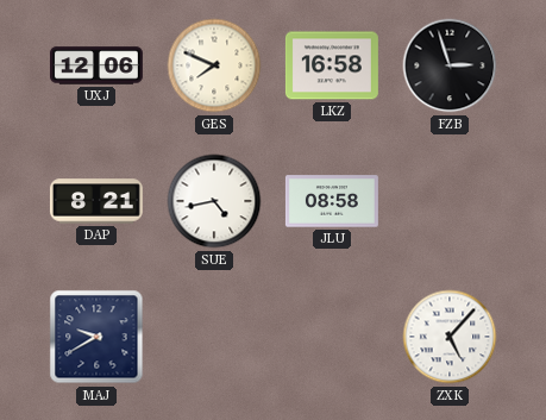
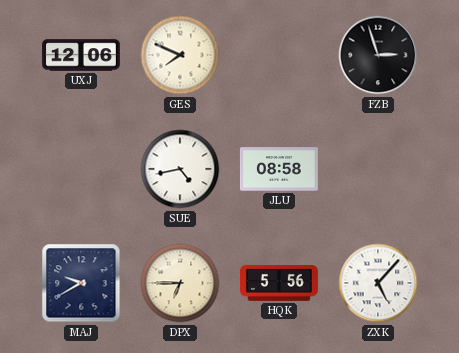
LKZ: 16:58 -> none (332, 65)
DAP: 8:21 -> none (96, 201)
DPX: none -> 6:45 (180, 283)
HQK: none -> 5:56 (279, 283)
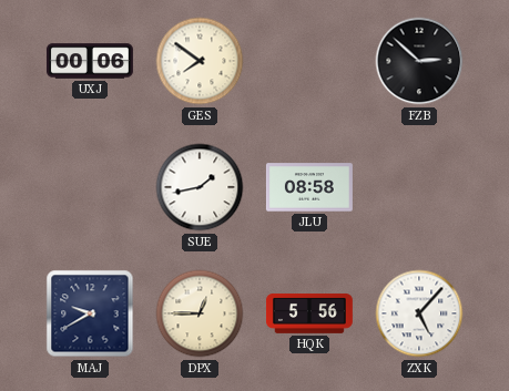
UXJ: 12:06 -> 00:06 (90, 61)
GES: 7:49 -> 7:51 (200, 61)
FZB: 2:57 -> 2:52 (419, 61)
SUE: 4:43 -> 1:43 (200, 187)
DPX: 6:45 -> 12:45 (200, 313)
